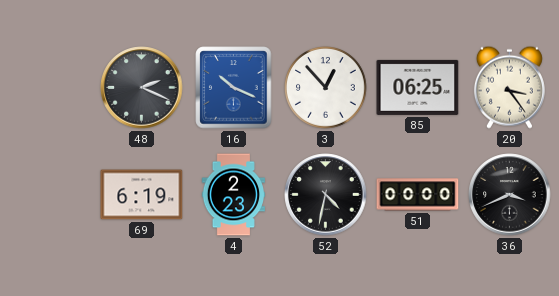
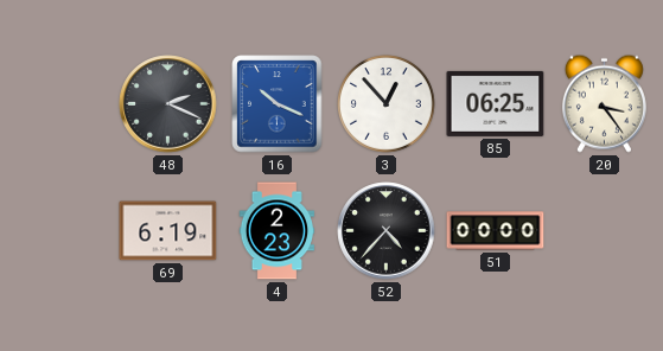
52: 4:32 -> 4:37 (387, 231)
36: 3:41 -> none (510, 195)
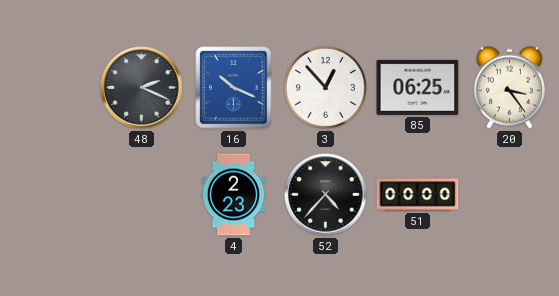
69: 6:19 -> none (168, 231)
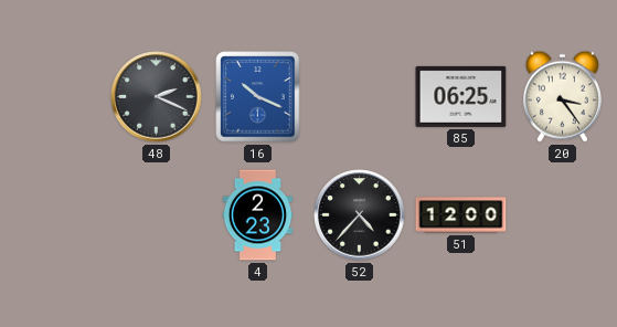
3: 12:53 -> none (326, 88)
51: 00:00 -> 12:00 (461, 215)
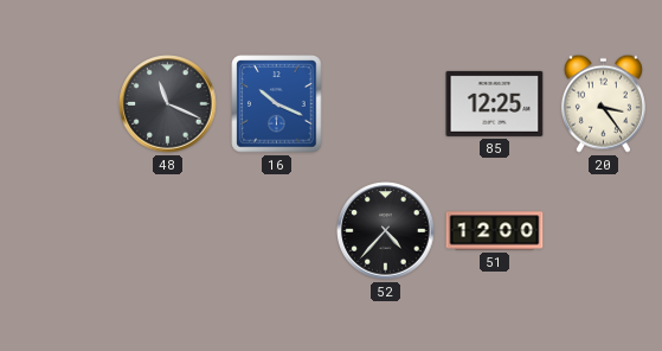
48: 2:19 -> 11:19 (168, 104)
85: 06:25 -> 12:25 (495, 103)
4: 2:23 -> none (258, 215)
